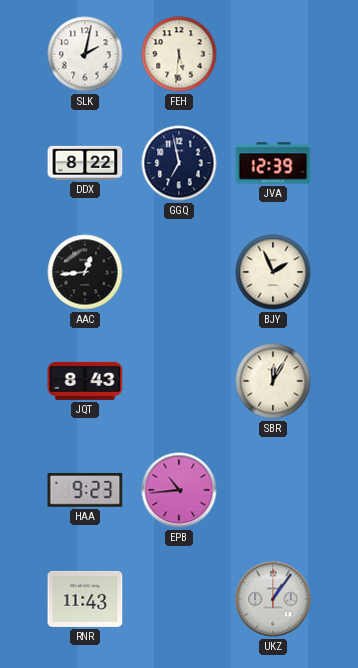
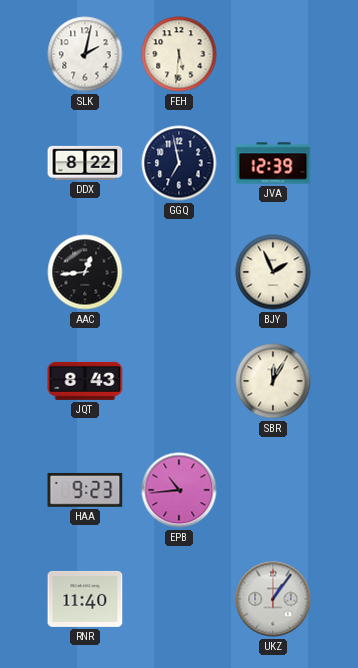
RNR: 11:43 -> 11:40 (85, 599)
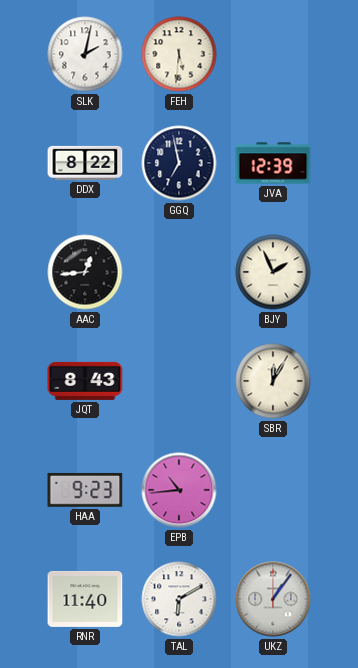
TAL: none -> 6:10 (179, 599)
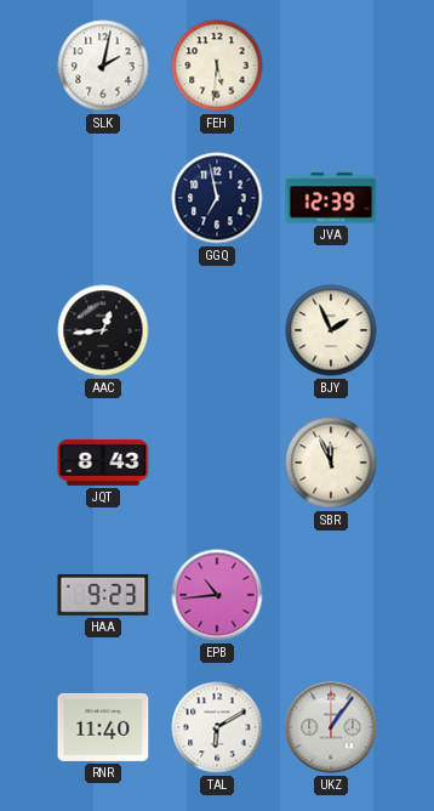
DDX: 8:22 -> none (85, 163)
SBR: 12:05 -> 11:56 (331, 463)
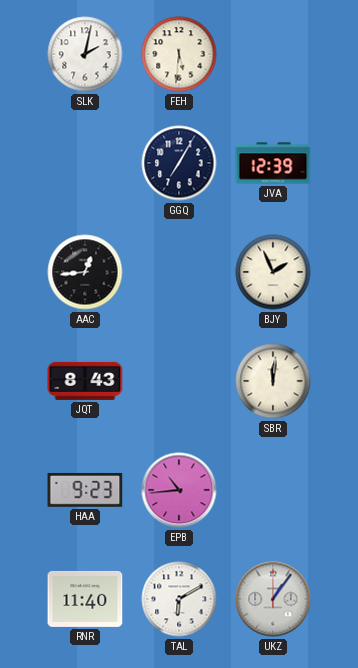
GGQ: 6:58 -> 7:05 (179, 163)
SBR: 11:56 -> 12:01 (273, 381)
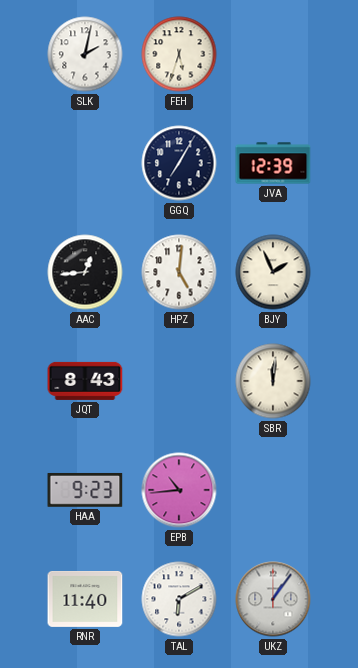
FEH: 5:31 -> 5:33 (179, 54)
HPZ: none -> 5:01 (179, 272)
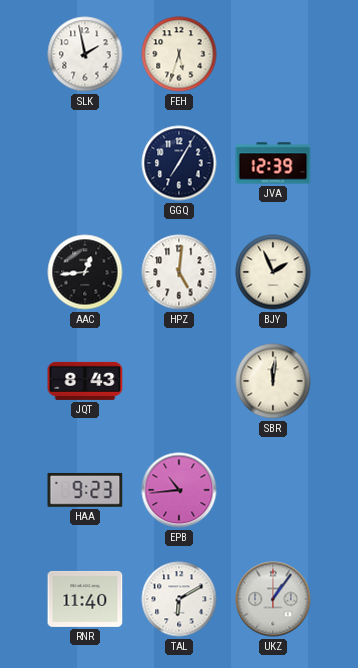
SLK: 2:02 -> 1:58 (85, 54)
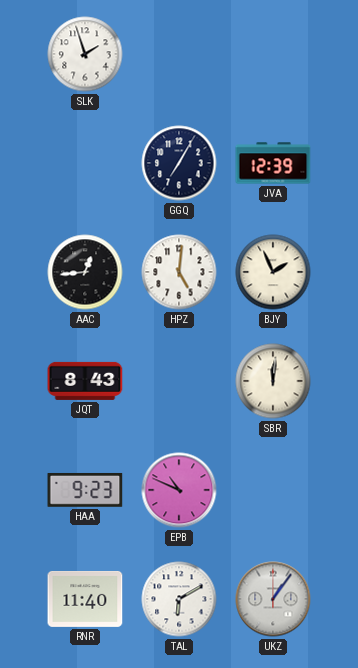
SLK: 1:58 -> 1:57 (85, 54)
FEH: 5:33 -> none (179, 54)
EPB: 10:44 -> 10:49 (179, 490)
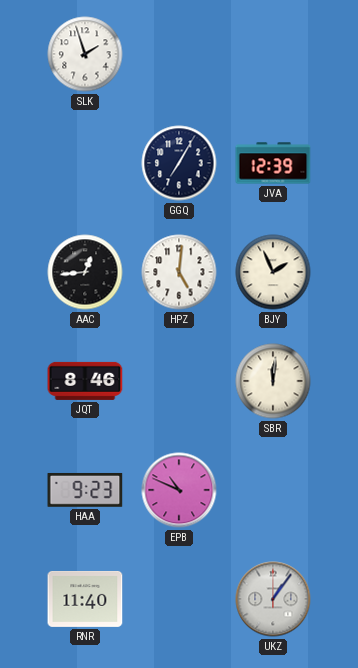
JQT: 8:43 -> 8:46 (85, 381)
TAL: 6:10 -> none (179, 599)
